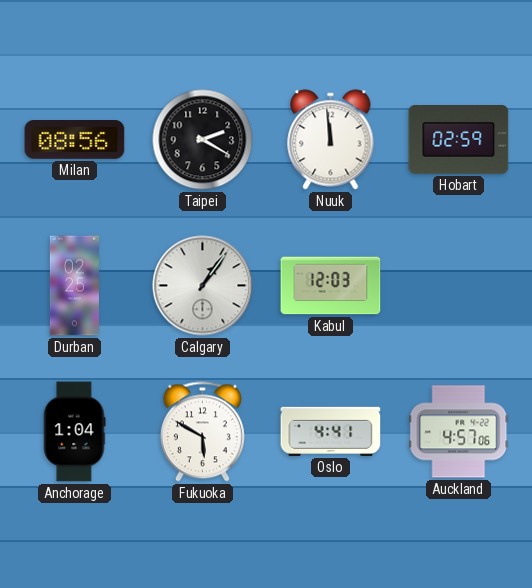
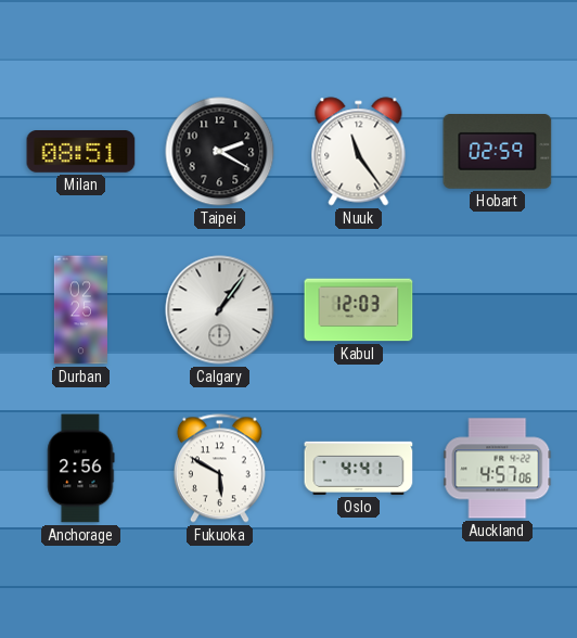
Milan: 08:56 -> 08:51 (81, 152)
Nuuk: 11:59 -> 11:24 (359, 152)
Anchorage: 1:04 -> 2:56 (81, 469)
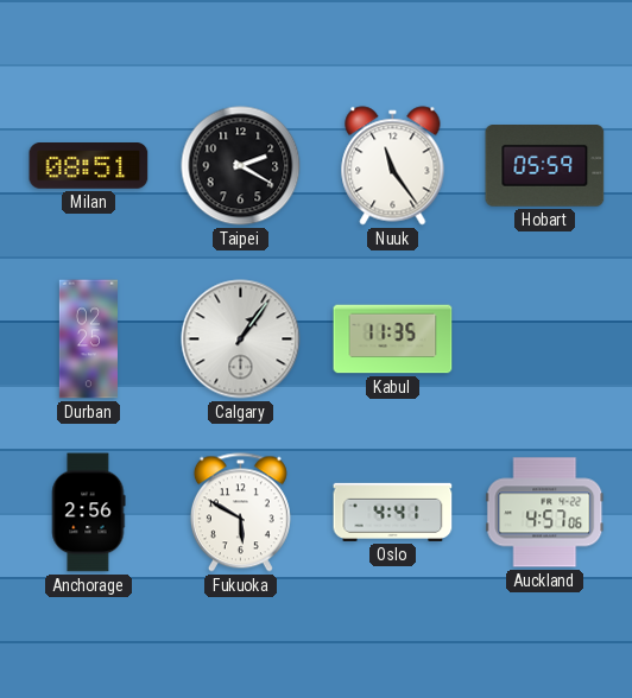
Hobart: 02:59 -> 05:59 (545, 166)
Kabul: 12:03 -> 11:35 (393, 340)
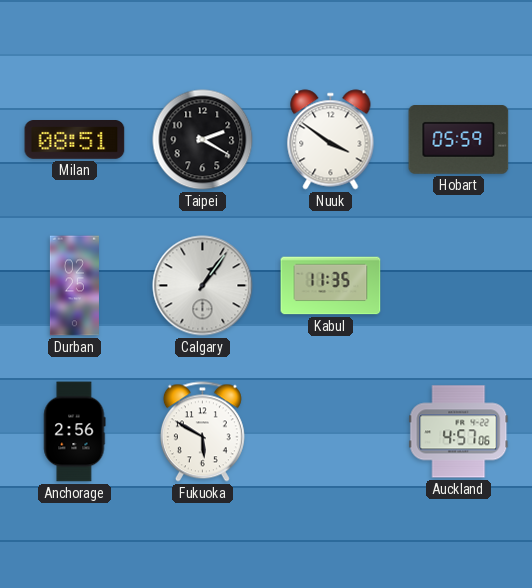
Nuuk: 11:24 -> 3:51 (331, 140)
Oslo: 4:41 -> none (393, 512)
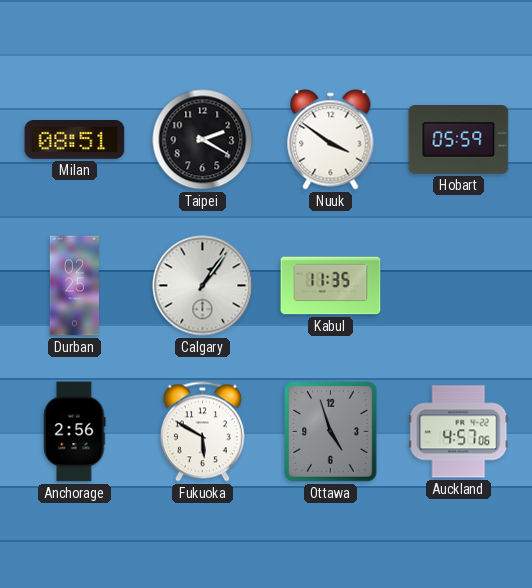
Ottawa: none -> 4:57 (331, 432)
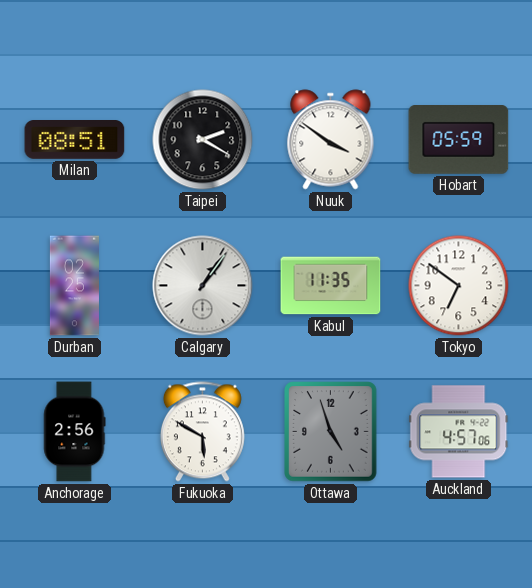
Tokyo: none -> 6:51 (459, 286)
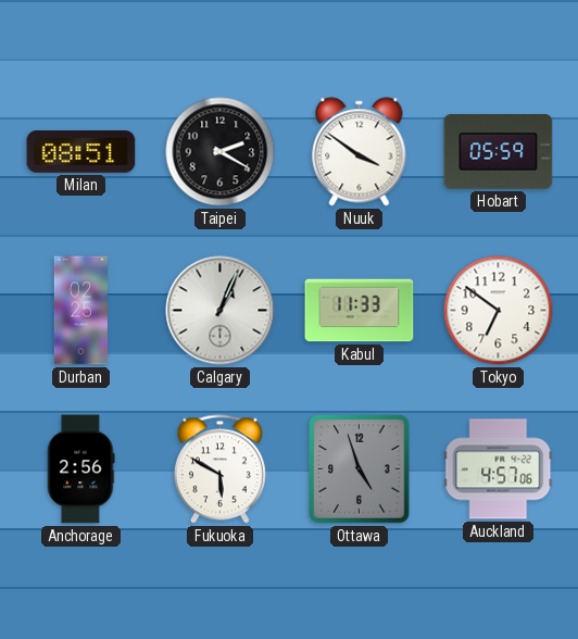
Calgary: 1:06 -> 1:04 (221, 311)
Kabul: 11:35 -> 11:33 (360, 311)
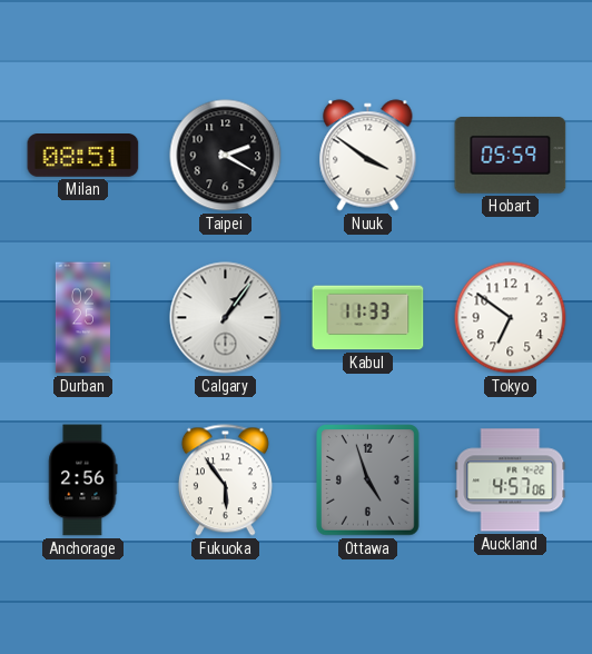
Calgary: 1:04 -> 1:06 (226, 318)
Fukuoka: 5:50 -> 5:54 (225, 480)
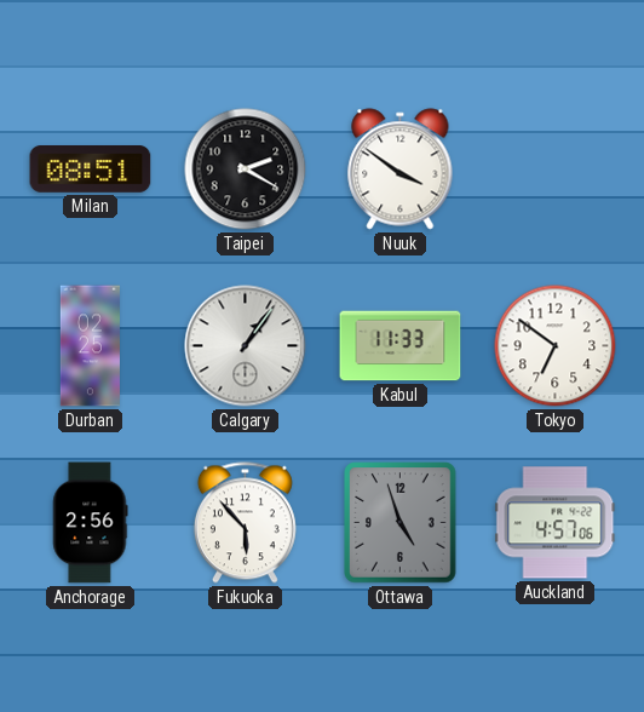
Hobart: 05:59 -> none (511, 156)
Fukuoka: 5:54 -> 5:53 (245, 523)
